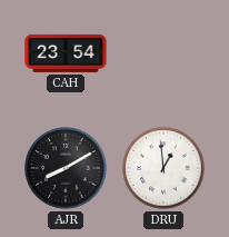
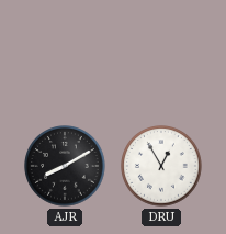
CAH: 23:54 -> none (66, 53)
DRU: 12:59 -> 12:55 (161, 166)
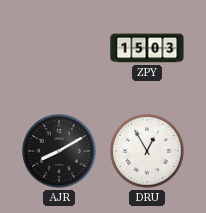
ZPY: none -> 15:03 (147, 48)
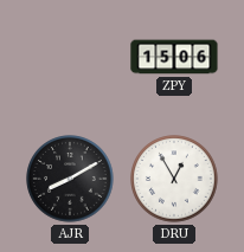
ZPY: 15:03 -> 15:06 (174, 57)
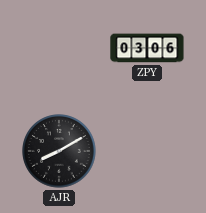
ZPY: 15:06 -> 03:06 (147, 48)
DRU: 12:55 -> none (174, 179)
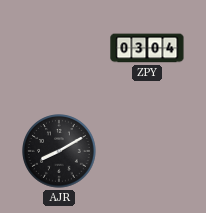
ZPY: 03:06 -> 03:04 (147, 48)
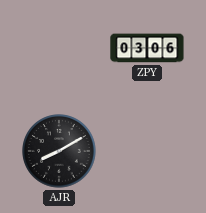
ZPY: 03:04 -> 03:06 (147, 48)
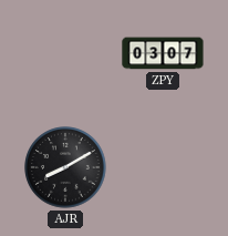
ZPY: 03:06 -> 03:07 (163, 53)
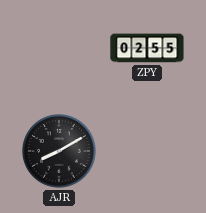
ZPY: 03:07 -> 02:55 (147, 48)
